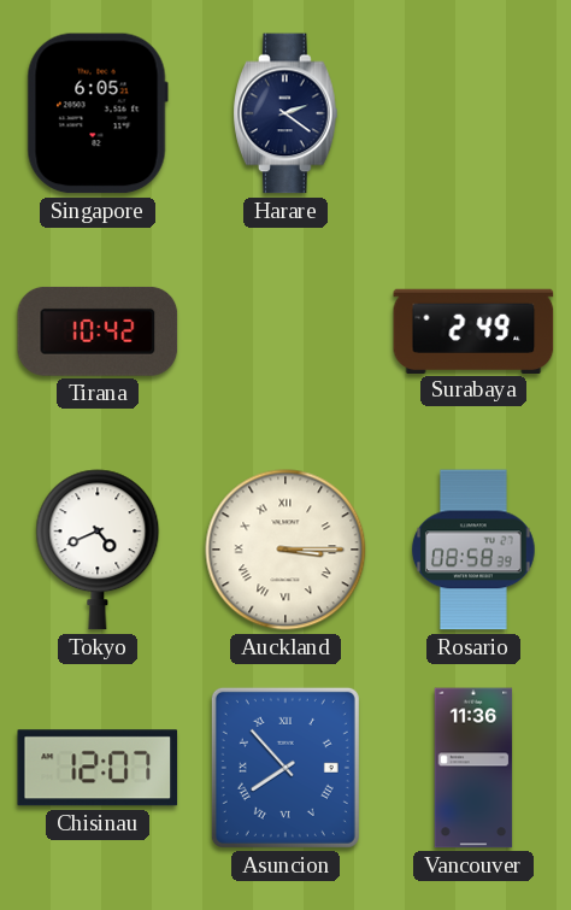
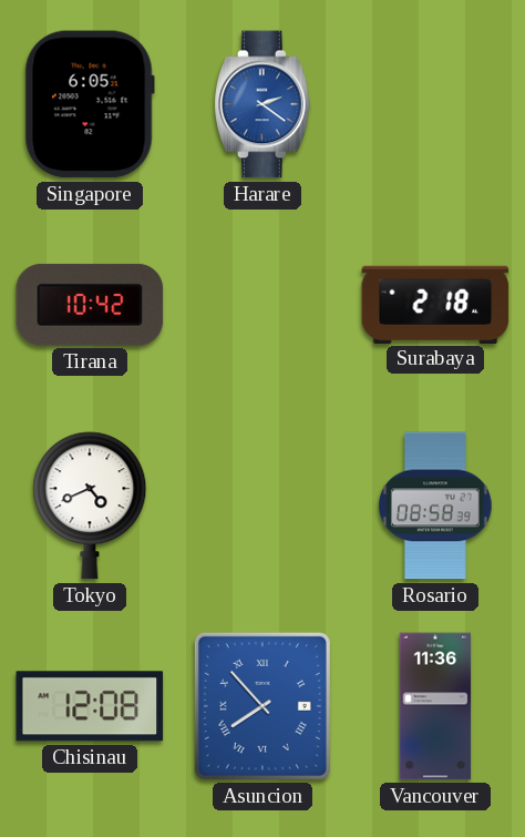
Harare dial: navy -> blue (264, 104)
Surabaya: 2:49 -> 2:18 (435, 304)
Auckland: 3:15 -> none (285, 550)
Chisinau: 12:07 -> 12:08 (90, 706)
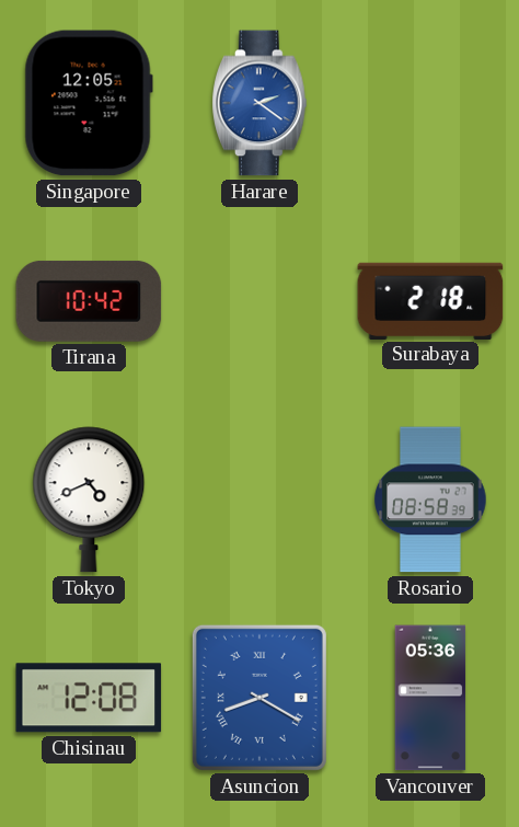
Singapore: 6:05 -> 12:05 (89, 103)
Asuncion: 7:53 -> 8:20 (259, 698)
Vancouver: 11:36 -> 05:36 (430, 698)
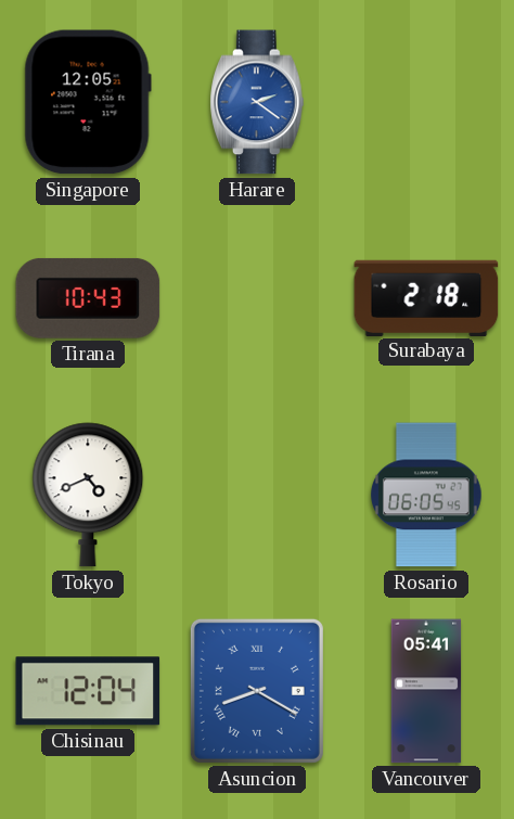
Tirana: 10:42 -> 10:43 (88, 298)
Rosario: 08:58 -> 06:05 (427, 495)
Chisinau: 12:08 -> 12:04 (88, 691)
Vancouver: 05:36 -> 05:41 (426, 691)
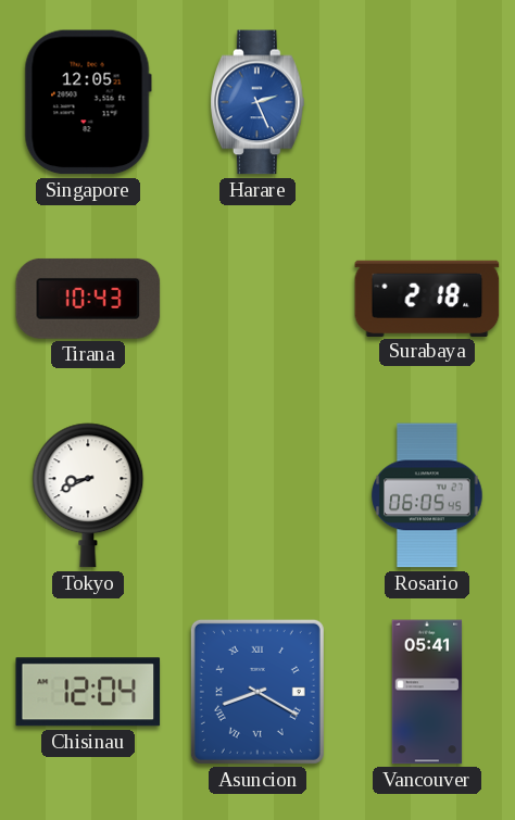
Harare: 2:21 -> 2:26 (259, 102)
Tokyo: 4:41 -> 8:41 (88, 495)
